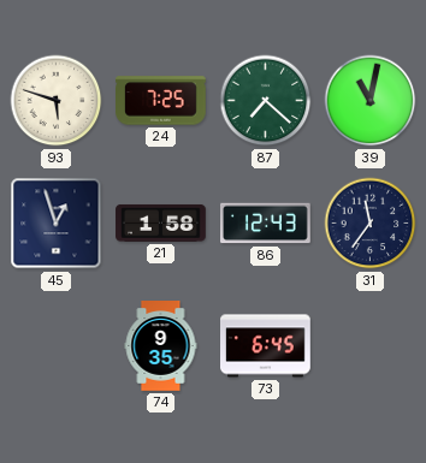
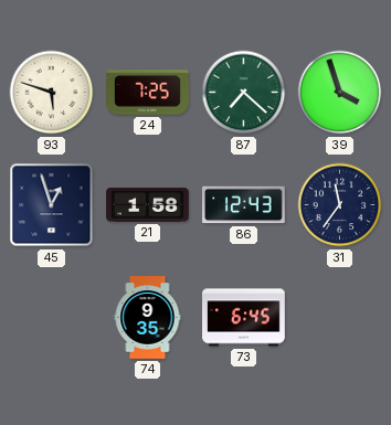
39: 11:02 -> 3:57 (340, 93)
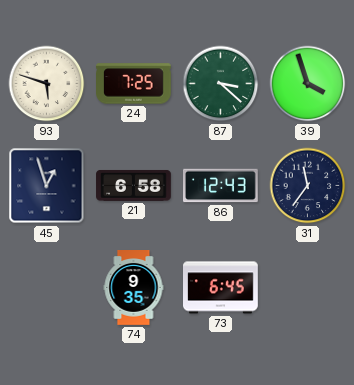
87: 7:22 -> 3:22 (221, 84)
21: 1:58 -> 6:58 (134, 186)
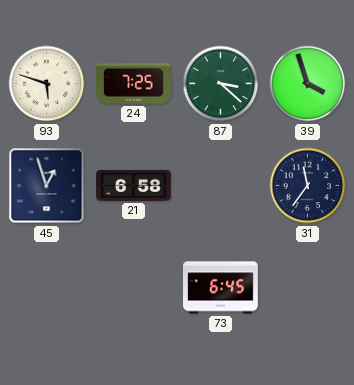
86: 12:43 -> none (221, 186)
74: 9:35 -> none (134, 288)
